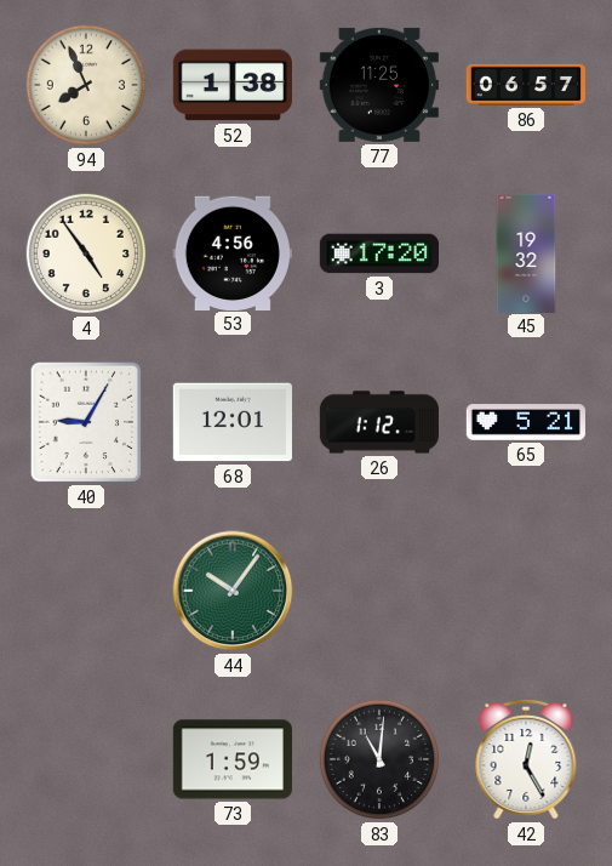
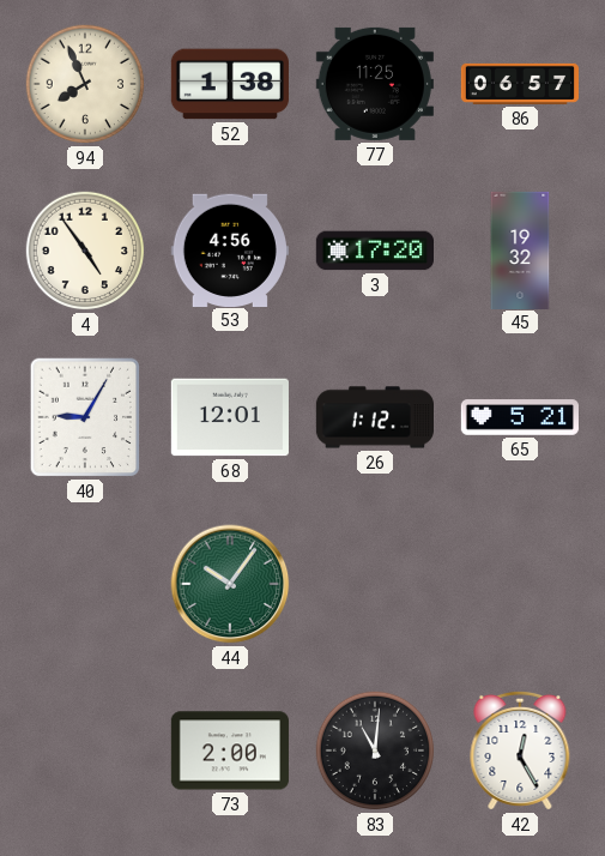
73: 1:59 -> 2:00 (230, 750)
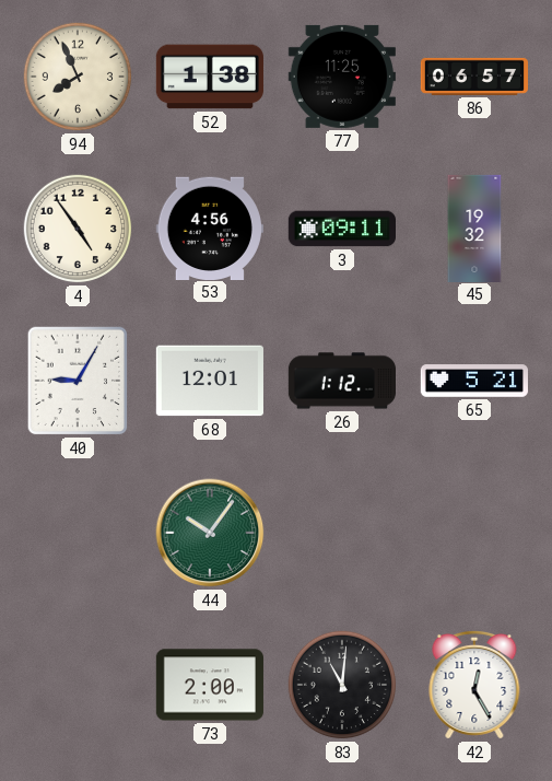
3: 17:20 -> 09:11 (341, 229)
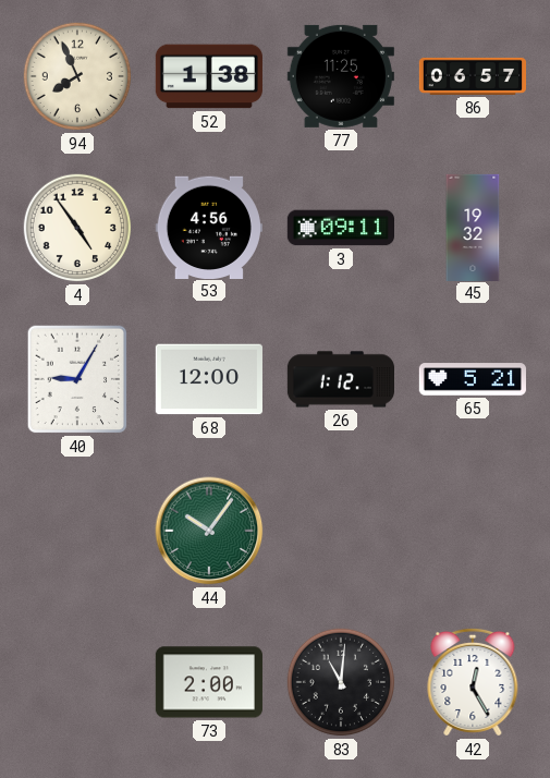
68: 12:01 -> 12:00 (209, 379)
